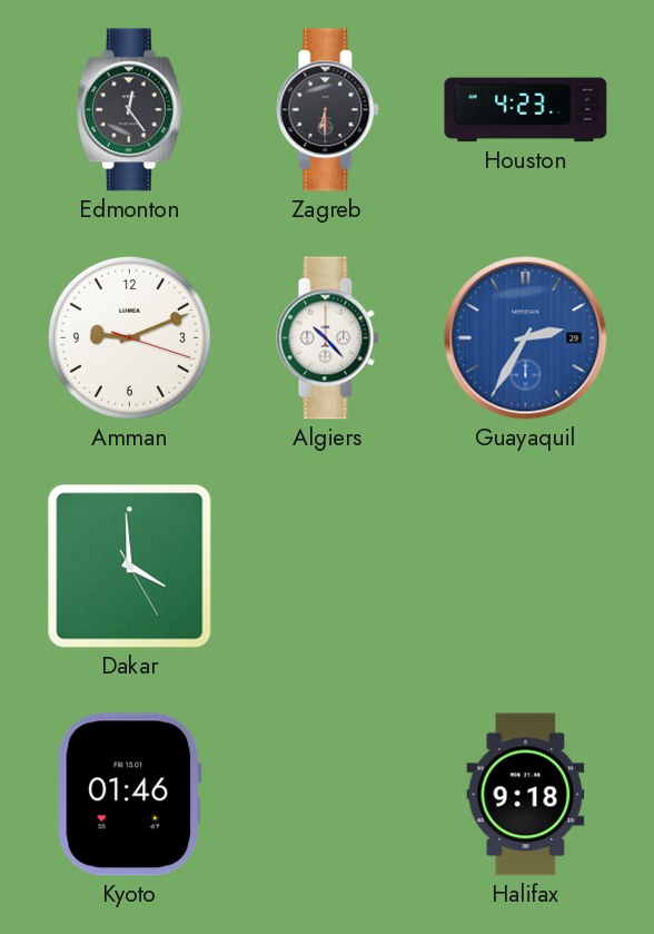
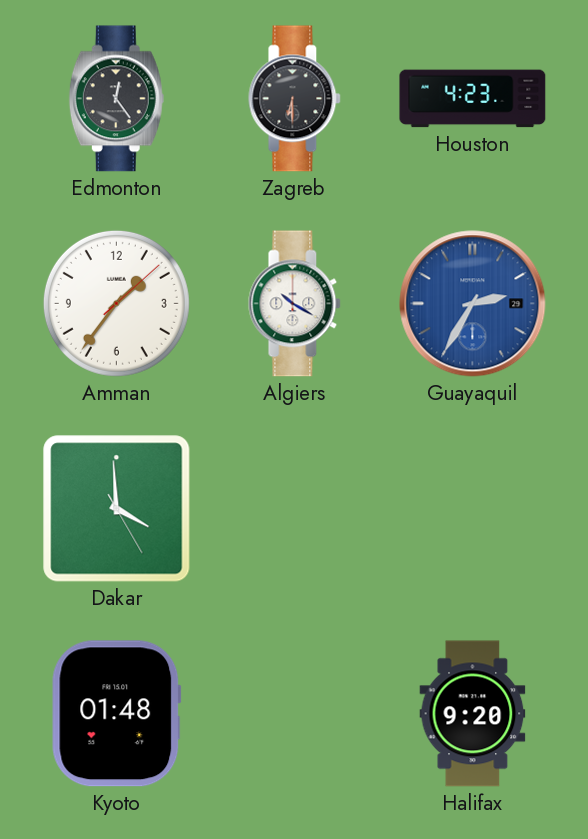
Amman: 9:11 -> 1:36 (116, 303)
Algiers: 10:23 -> 10:20 (295, 304)
Kyoto: 01:46 -> 01:48 (117, 714)
Halifax: 9:18 -> 9:20 (473, 714)
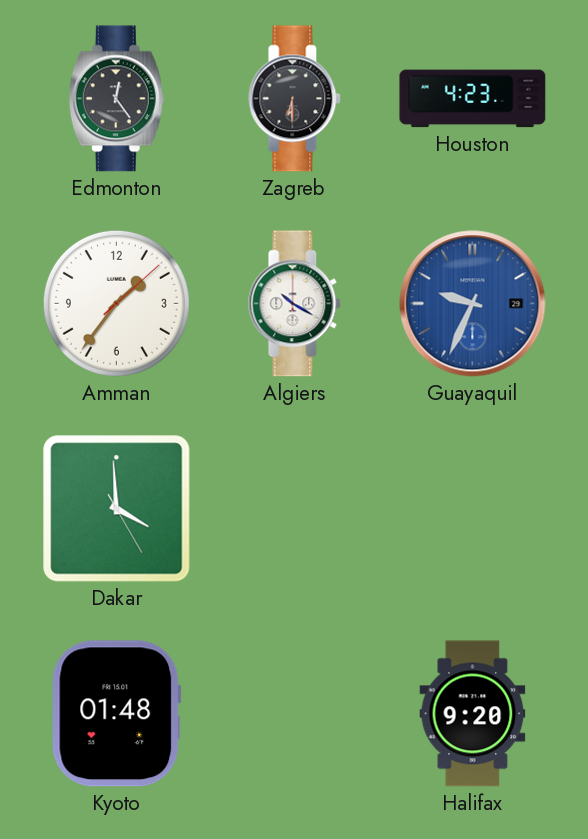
Guayaquil: 2:35 -> 9:34 (473, 304)
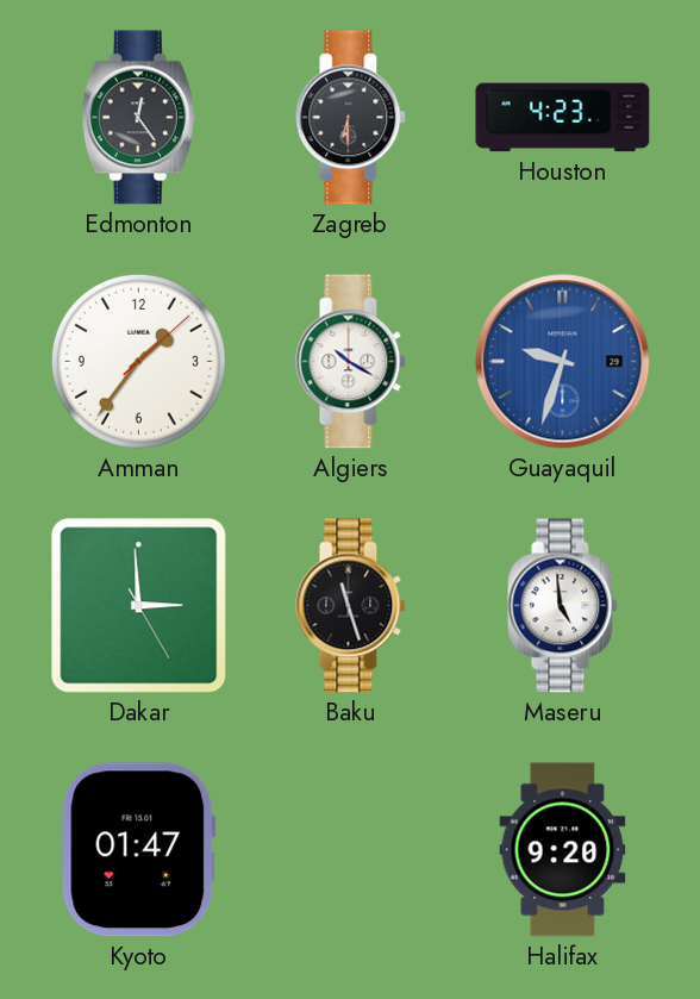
Guayaquil: 9:34 -> 9:33 (563, 362)
Dakar: 3:59 -> 2:59 (139, 606)
Baku: none -> 11:27 (351, 606)
Maseru: none -> 4:59 (563, 606)
Kyoto: 01:48 -> 01:47 (139, 850)
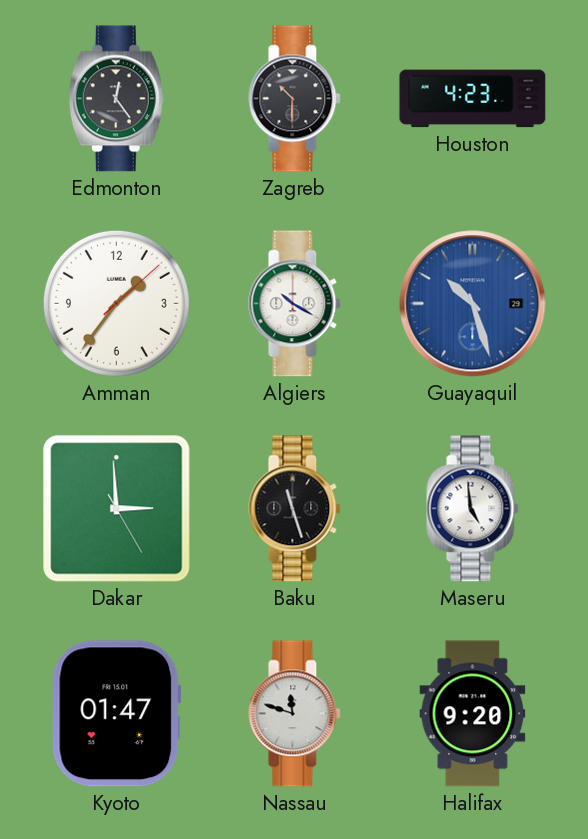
Zagreb: 6:30 -> 10:30 (295, 99)
Guayaquil: 9:33 -> 10:27 (473, 304)
Nassau: none -> 11:48 (295, 714)
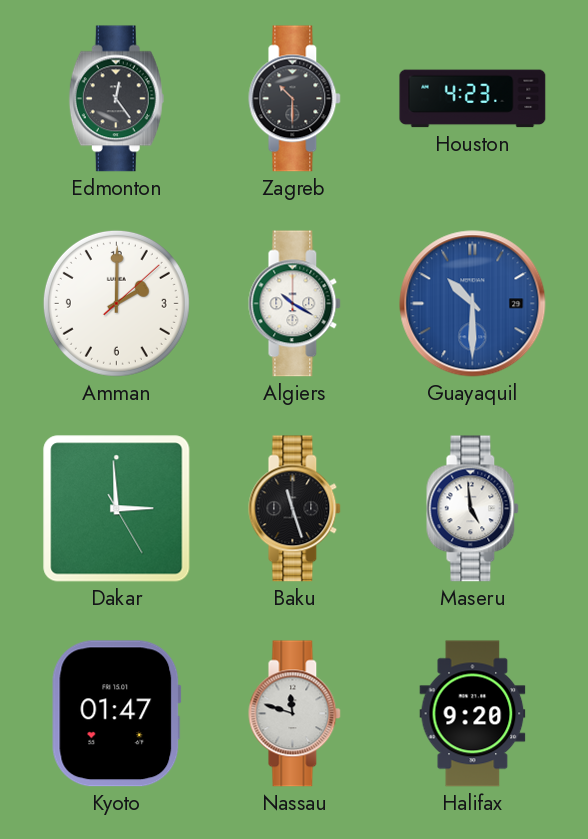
Amman: 1:36 -> 2:00 (116, 303)
Guayaquil: 10:27 -> 10:30 (473, 304)
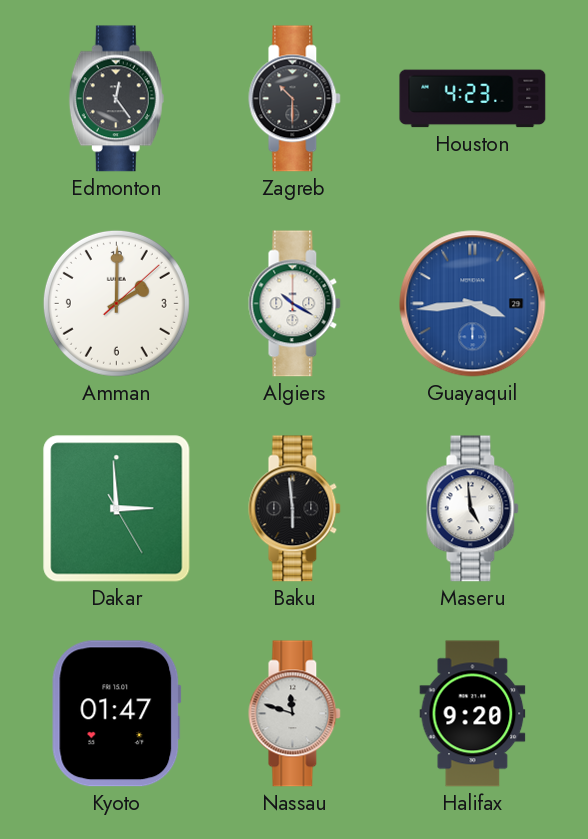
Guayaquil: 10:30 -> 3:44 (473, 304)
Baku: 11:27 -> 5:59 (295, 509)
